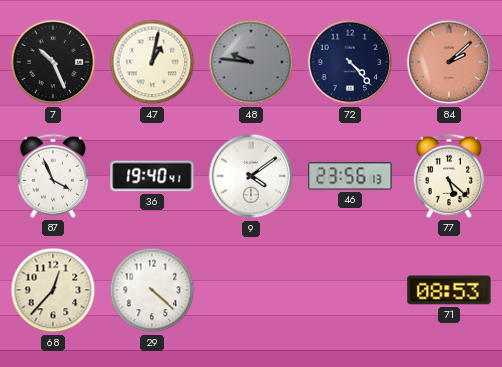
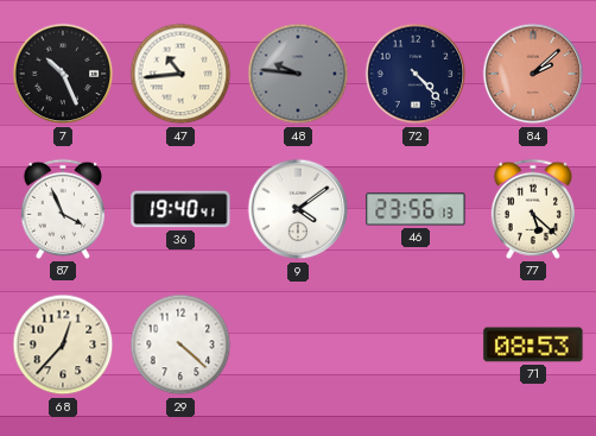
47: 1:02 -> 10:44 (180, 74)
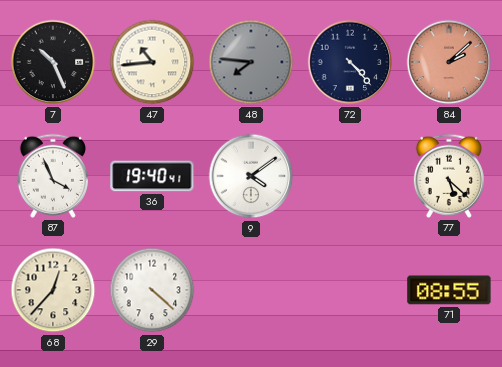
48: 9:46 -> 7:46 (251, 62)
46: 23:56 -> none (416, 209)
71: 08:53 -> 08:55 (449, 290)
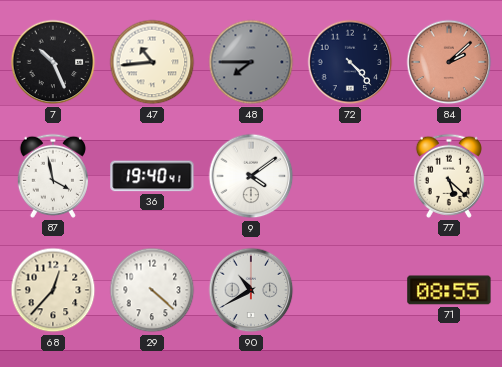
48: 7:46 -> 7:45 (251, 62)
87: 3:56 -> 3:58 (53, 176)
90: none -> 10:40 (251, 290)
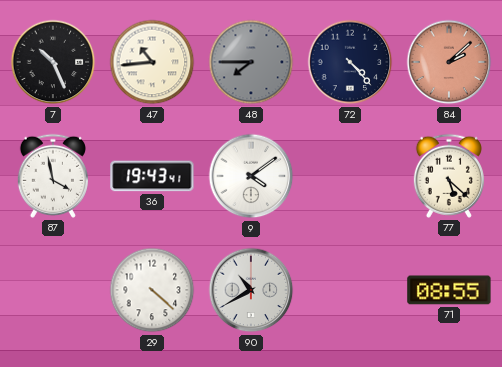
36: 19:40 -> 19:43 (152, 176)
68: 12:37 -> none (53, 290)
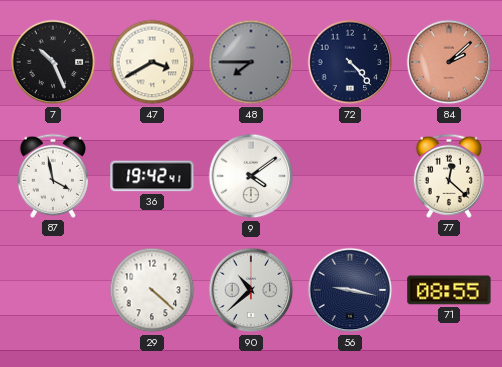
47: 10:44 -> 3:40 (152, 62)
36: 19:43 -> 19:42 (152, 176)
77: 5:22 -> 12:22 (449, 176)
90: 10:40 -> 10:38 (251, 290)
56: none -> 9:17 (350, 290)
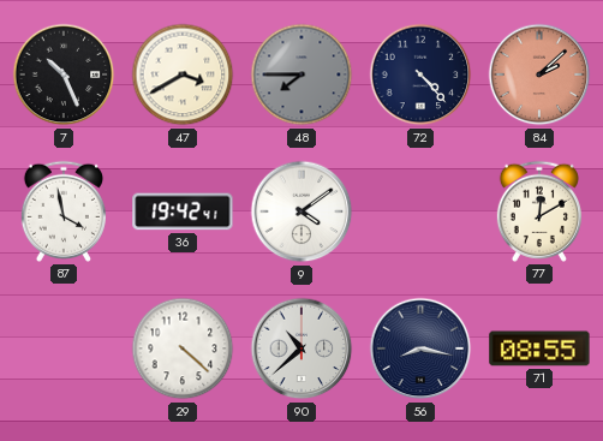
77: 12:22 -> 12:10 (539, 211)
56: 9:17 -> 8:17 (420, 348)
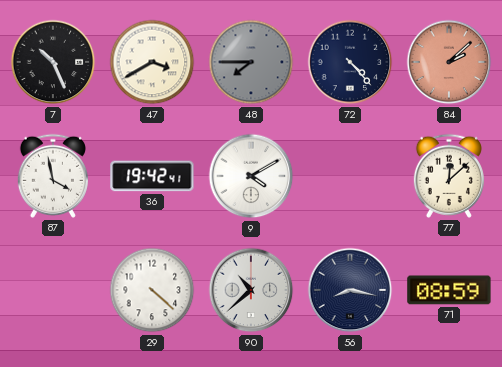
9: 4:09 -> 4:10 (251, 176)
77: 12:10 -> 12:08 (449, 176)
71: 08:55 -> 08:59 (449, 290)
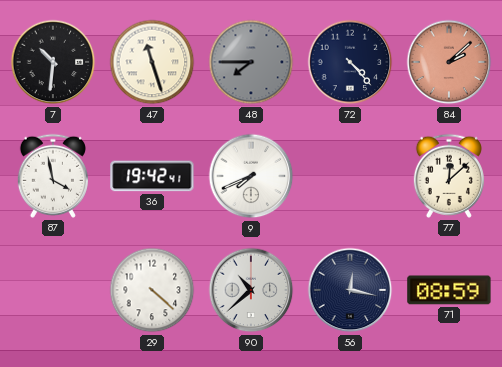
7: 10:26 -> 10:31 (53, 62)
47: 3:40 -> 11:27 (152, 62)
9: 4:10 -> 7:41 (251, 176)
56: 8:17 -> 12:17 (350, 290)
